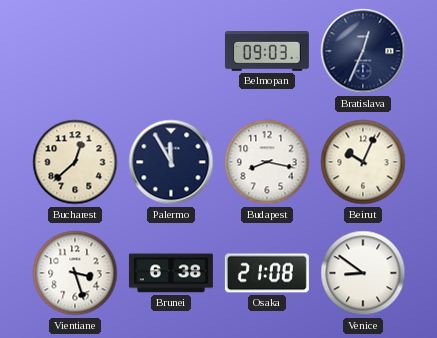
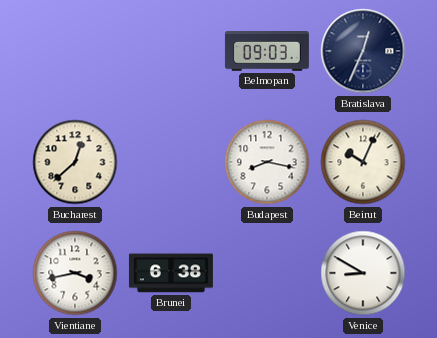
Palermo: 11:55 -> none (171, 162)
Vientiane: 3:27 -> 3:43 (75, 273)
Osaka: 21:08 -> none (267, 273)
Venice: 8:51 -> 8:50 (363, 273)
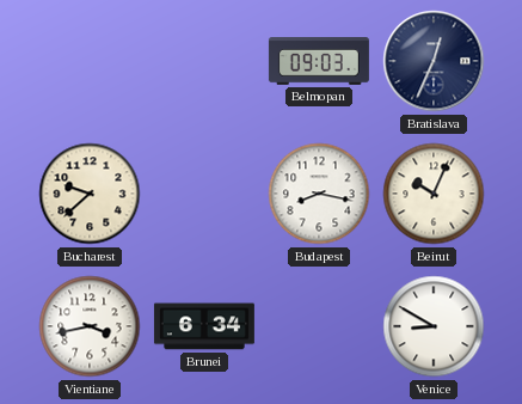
Bucharest: 12:38 -> 9:38 (90, 194)
Brunei: 6:38 -> 6:34 (204, 326)
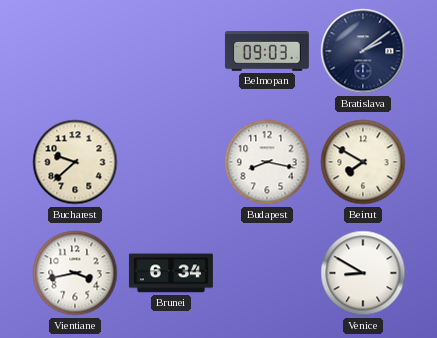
Bratislava: 12:34 -> 2:09 (363, 51)
Beirut: 10:04 -> 7:50 (363, 162)
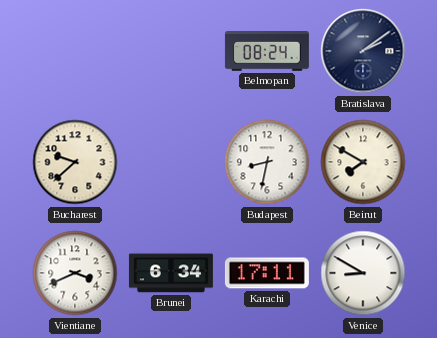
Belmopan: 09:03 -> 08:24 (267, 52)
Budapest: 8:17 -> 8:32 (267, 162)
Vientiane: 3:43 -> 3:41 (75, 273)
Karachi: none -> 17:11 (267, 273)
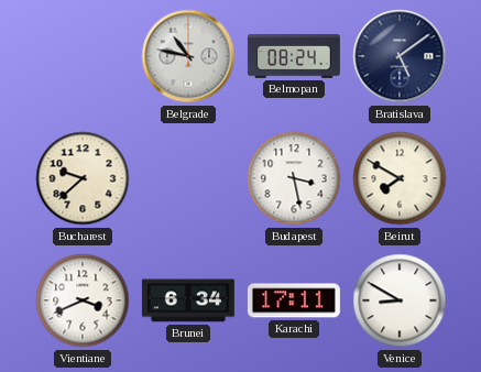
Belgrade: none -> 10:47 (188, 56)
Bratislava: 2:09 -> 5:09 (400, 56)
Budapest: 8:32 -> 3:28 (294, 178)
